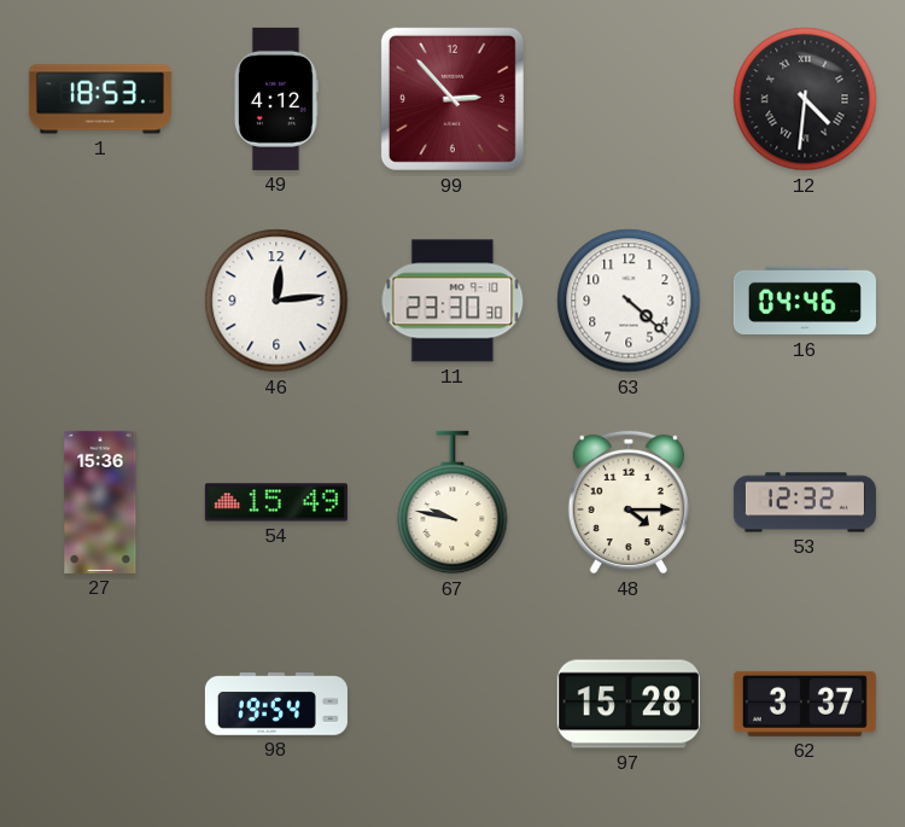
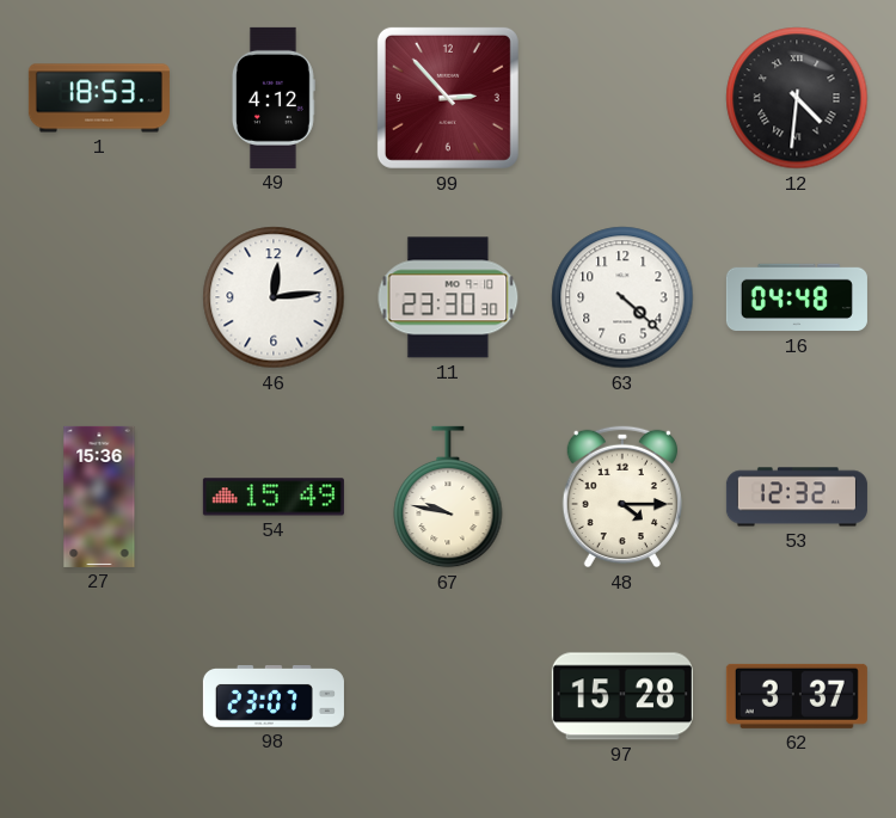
16: 04:46 -> 04:48 (797, 297)
98: 19:54 -> 23:07 (274, 697)
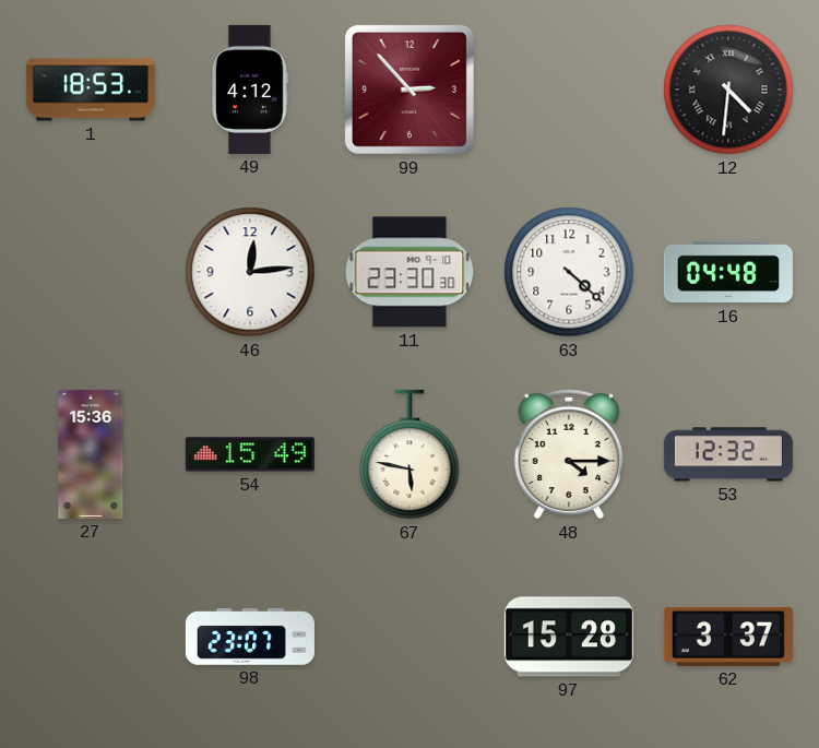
67: 9:47 -> 5:47 (410, 454)
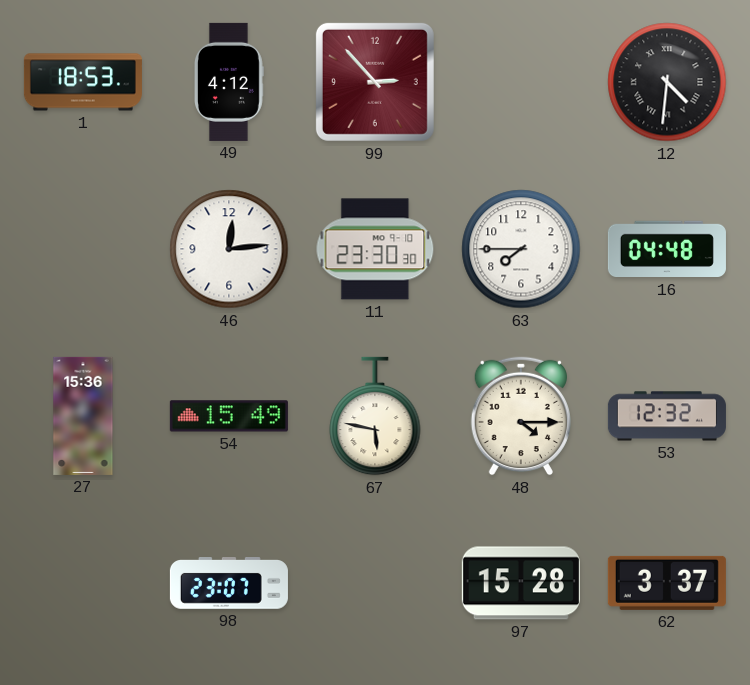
63: 4:22 -> 7:45 (521, 249)
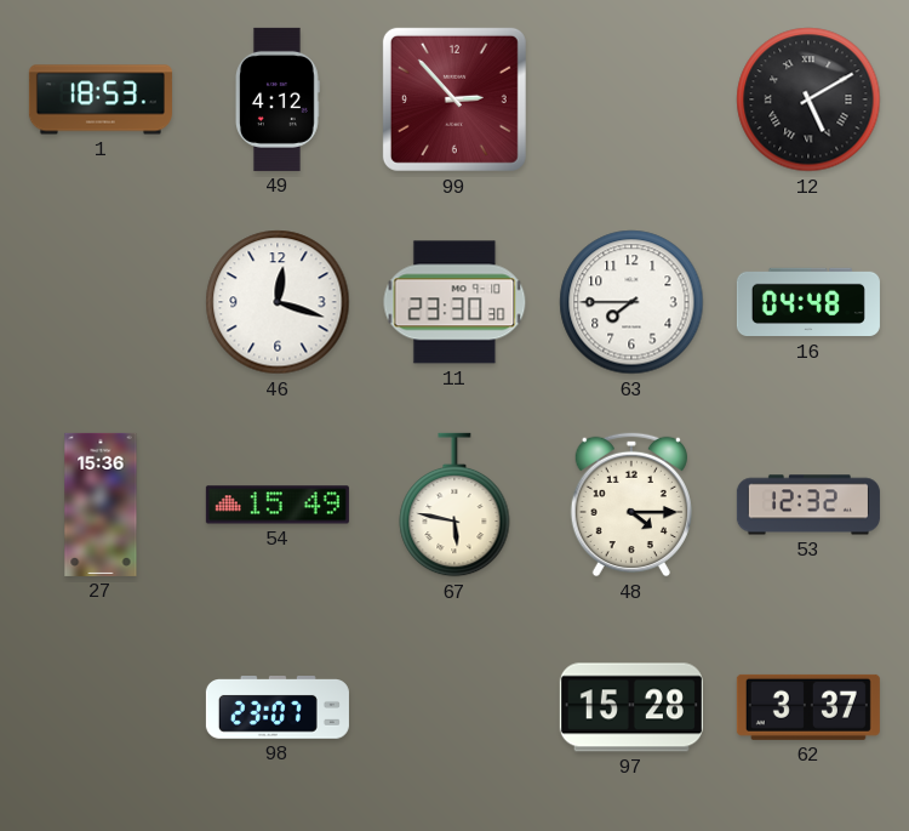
12: 4:31 -> 5:10 (808, 99)
46: 12:14 -> 12:18 (278, 302)
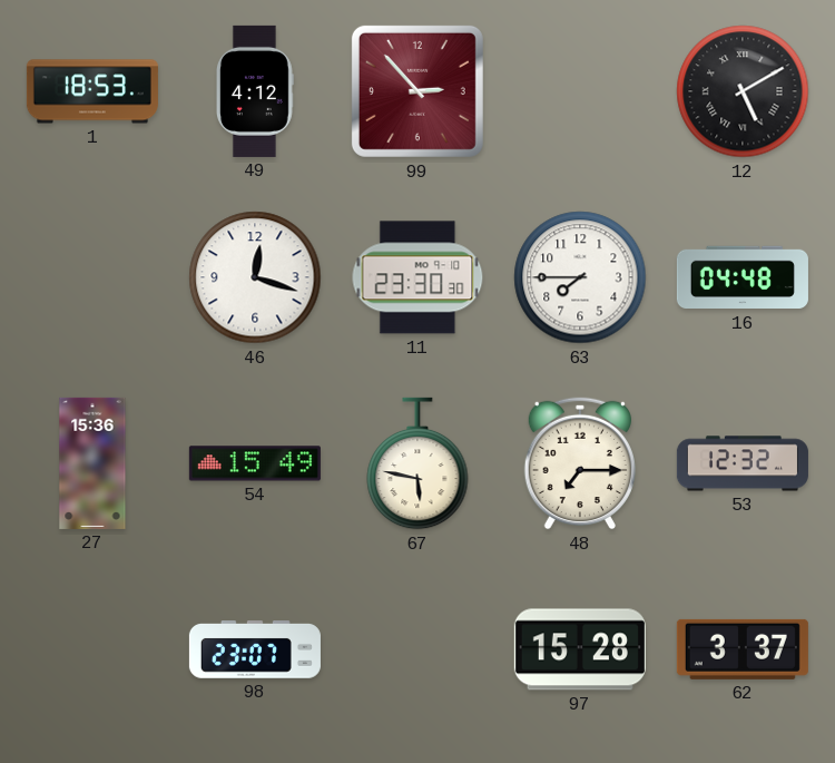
48: 4:15 -> 7:15 (580, 463)
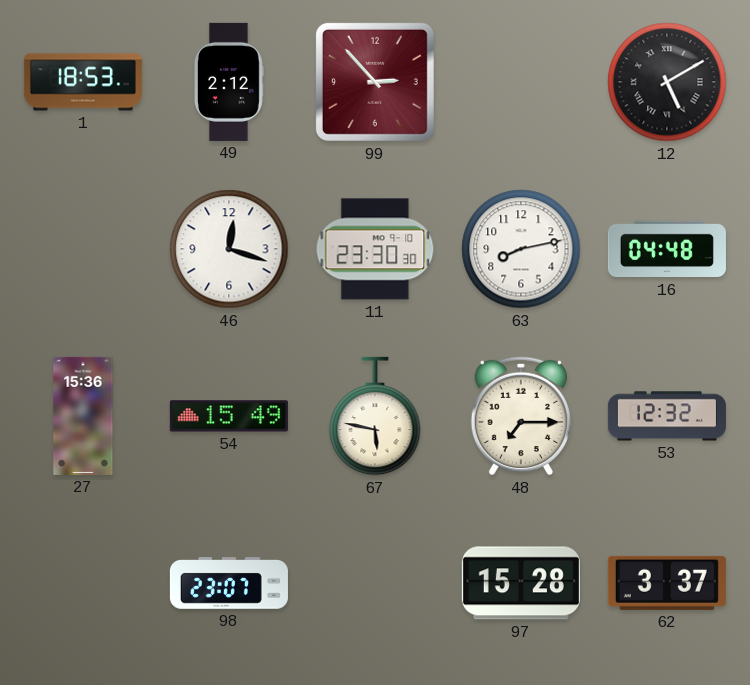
49: 4:12 -> 2:12 (229, 82)
63: 7:45 -> 8:13 (521, 249)
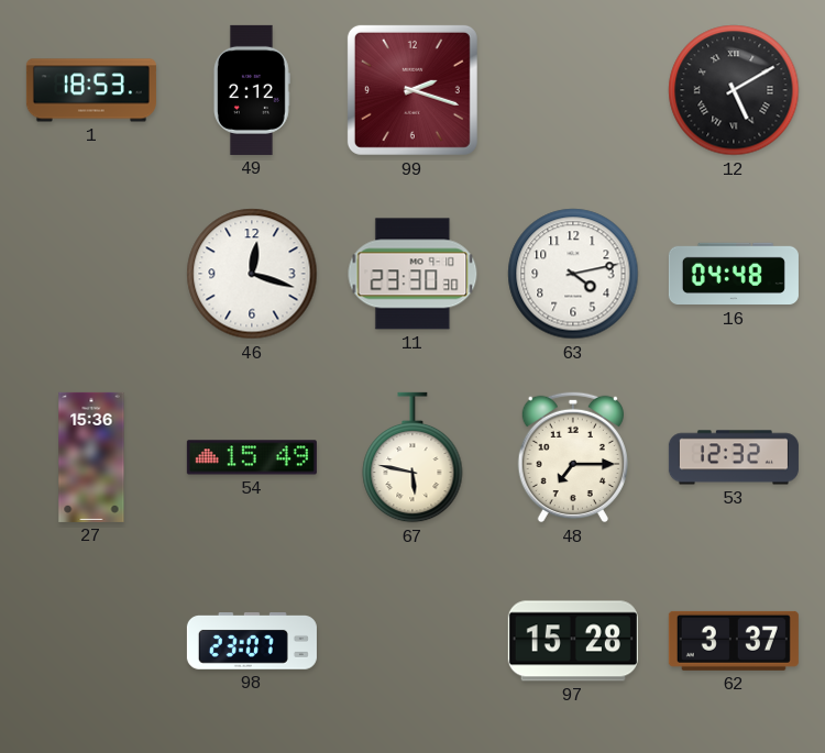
99: 2:53 -> 2:18 (413, 90)
63: 8:13 -> 4:13 (573, 274)
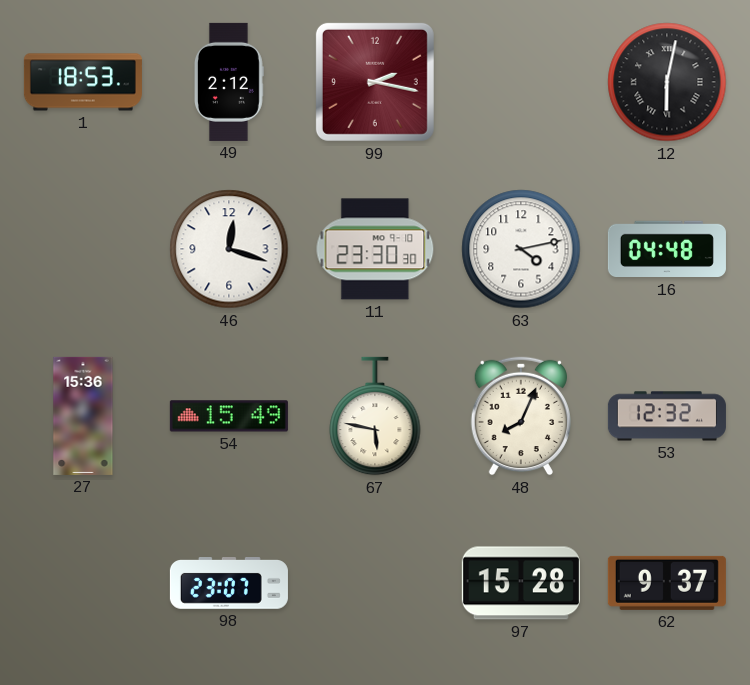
99: 2:18 -> 2:17 (375, 82)
12: 5:10 -> 6:02 (667, 82)
48: 7:15 -> 8:04 (521, 416)
62: 3:37 -> 9:37 (667, 583)
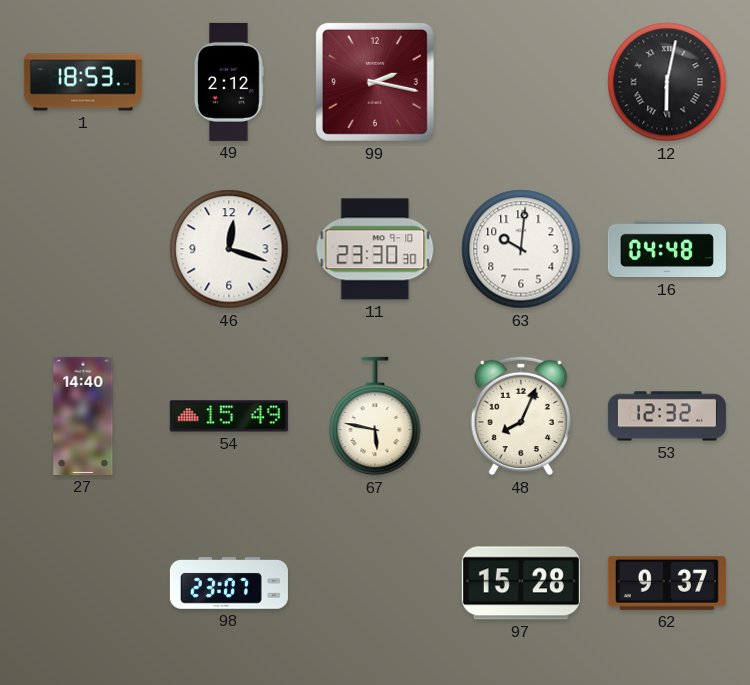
63: 4:13 -> 10:01 (521, 249)
27: 15:36 -> 14:40 (83, 416)
